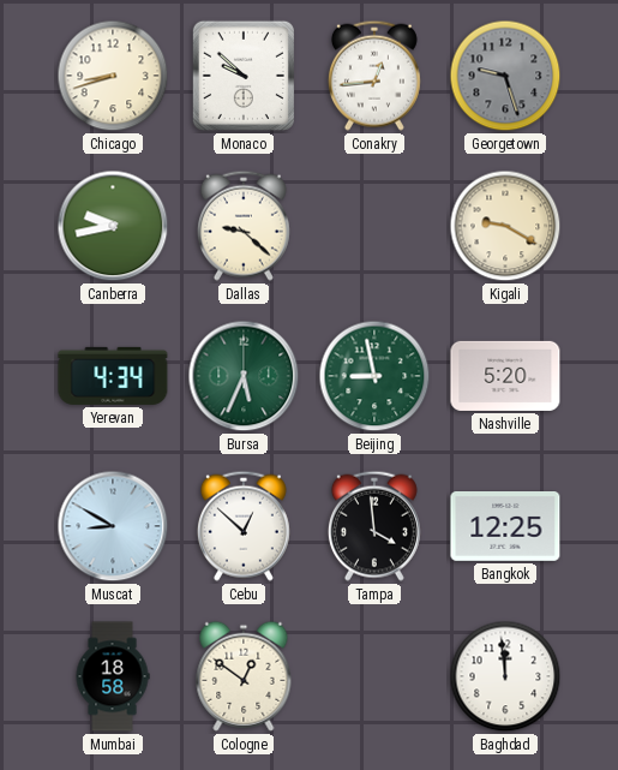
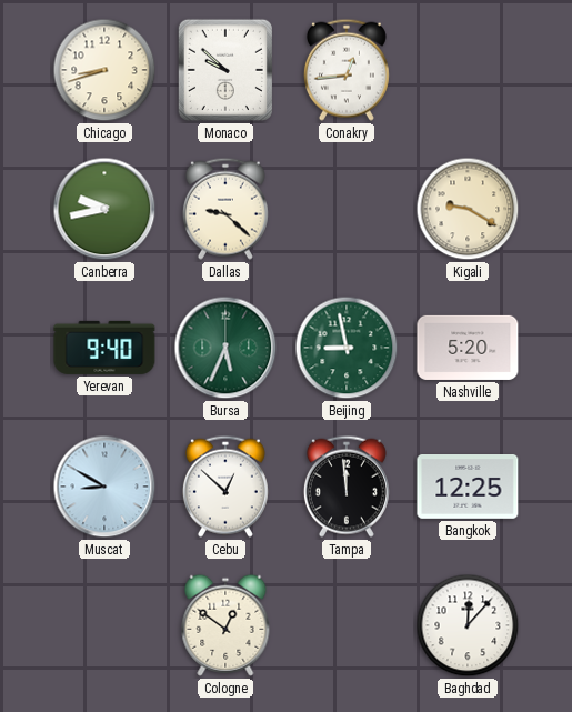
Georgetown: 9:27 -> none (505, 76)
Yerevan: 4:34 -> 9:40 (104, 348)
Tampa: 3:59 -> 11:59 (347, 487)
Mumbai: 18:58 -> none (113, 676)
Baghdad: 11:59 -> 12:07 (468, 625)
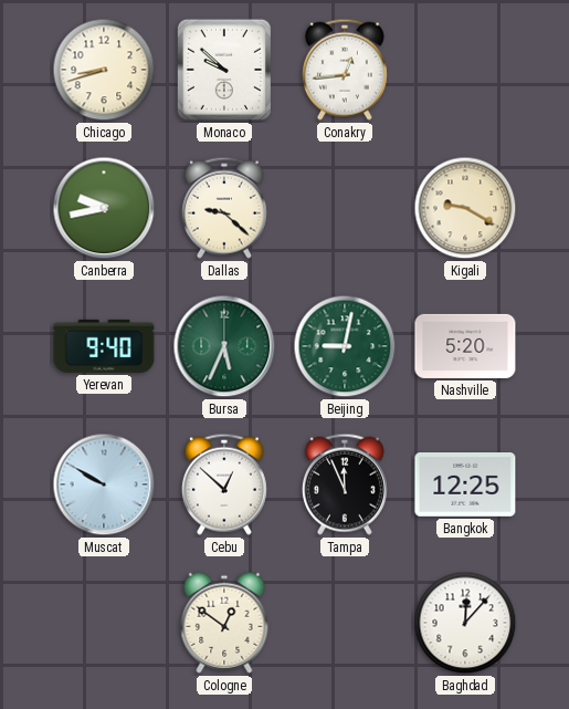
Beijing: 8:58 -> 9:02 (345, 346)
Muscat: 8:50 -> 9:50 (104, 484)
Tampa: 11:59 -> 11:56 (345, 484)
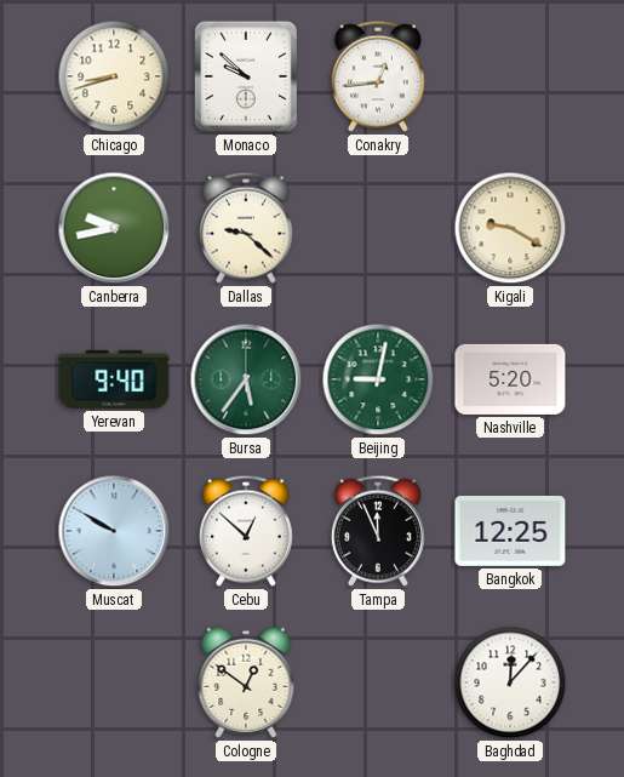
Bursa: 5:34 -> 5:36 (246, 379)
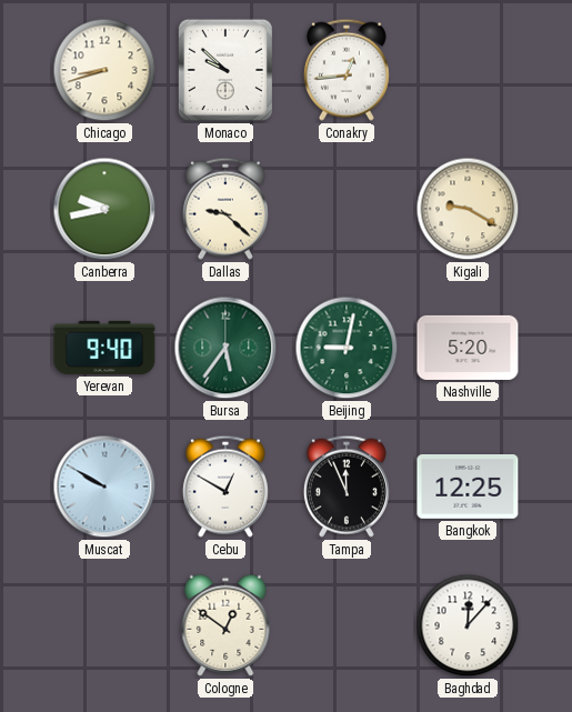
Cebu: 12:52 -> 12:50 (225, 487)
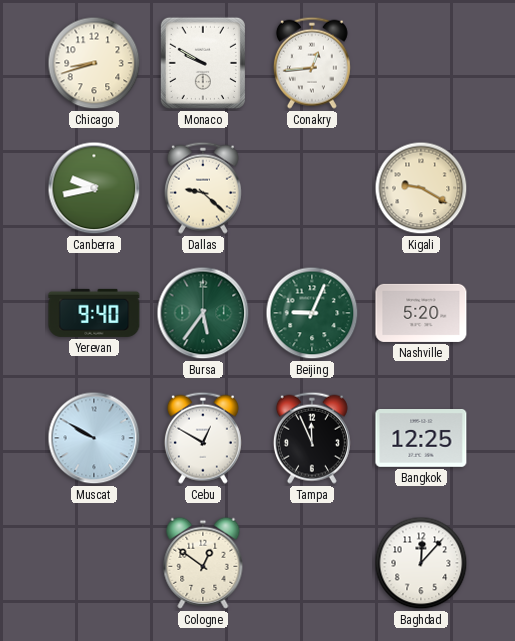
Monaco: 9:52 -> 9:50 (203, 63)
Beijing: 9:02 -> 9:04 (312, 313)
